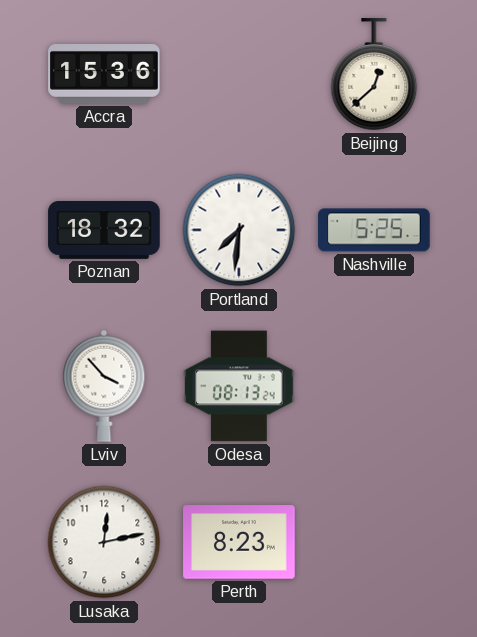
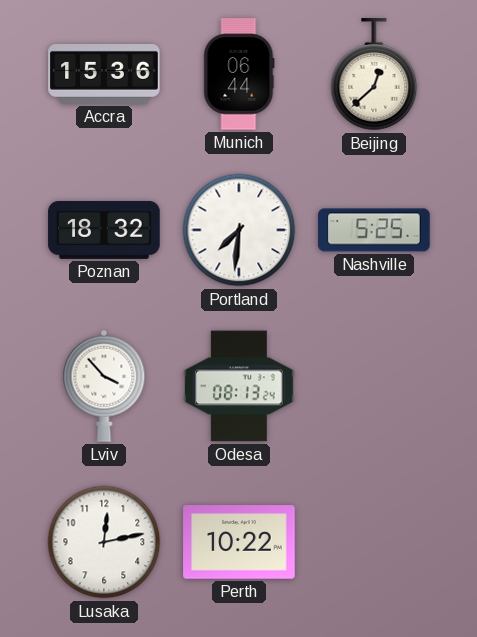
Munich: none -> 06:44 (239, 74)
Perth: 8:23 -> 10:22 (239, 542)
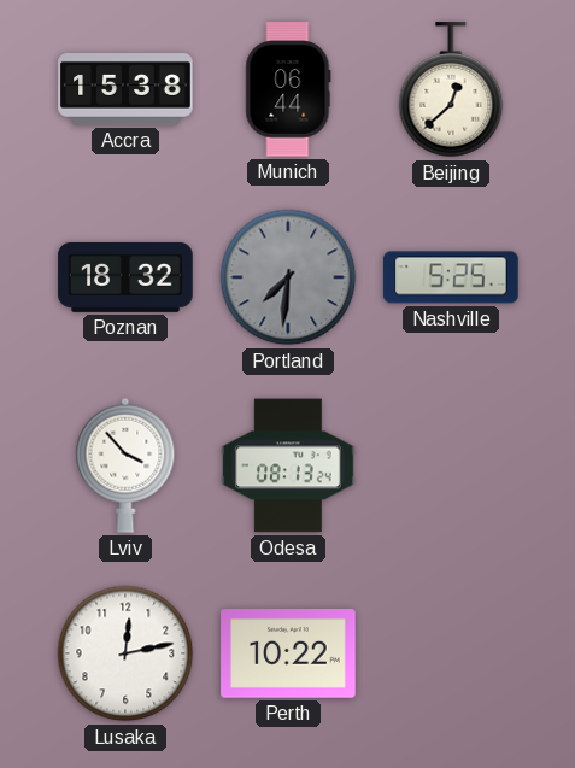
Accra: 15:36 -> 15:38 (125, 90)
Portland dial: white -> grey (288, 277)
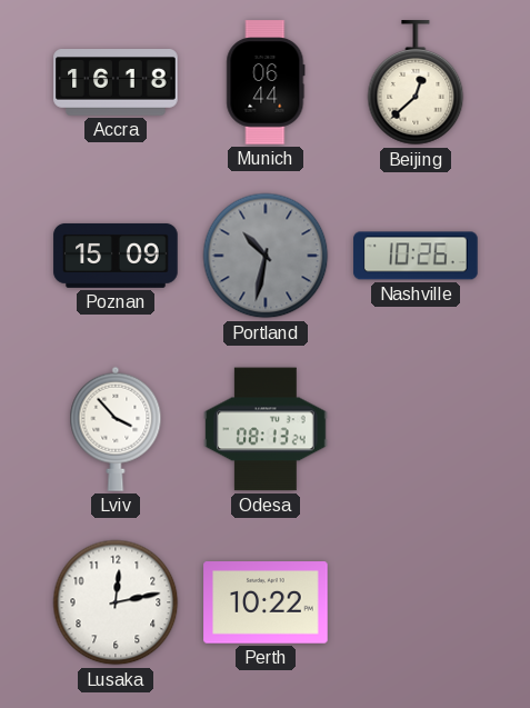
Accra: 15:38 -> 16:18 (116, 83)
Poznan: 18:32 -> 15:09 (116, 256)
Portland: 7:31 -> 10:32 (266, 256)
Nashville: 5:25 -> 10:26 (416, 256)
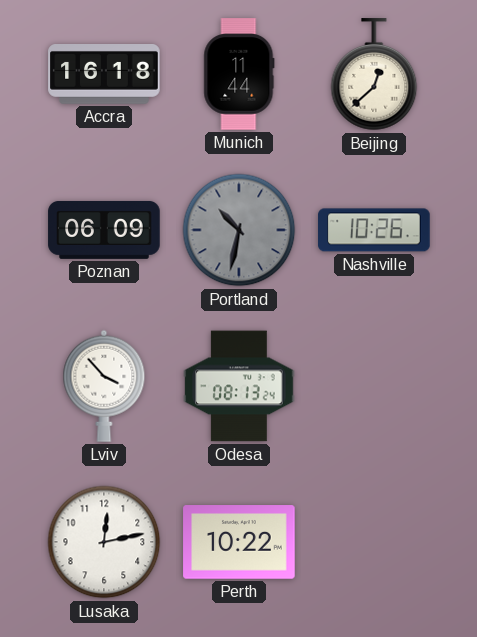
Munich: 06:44 -> 11:44 (239, 74)
Poznan: 15:09 -> 06:09 (104, 230)
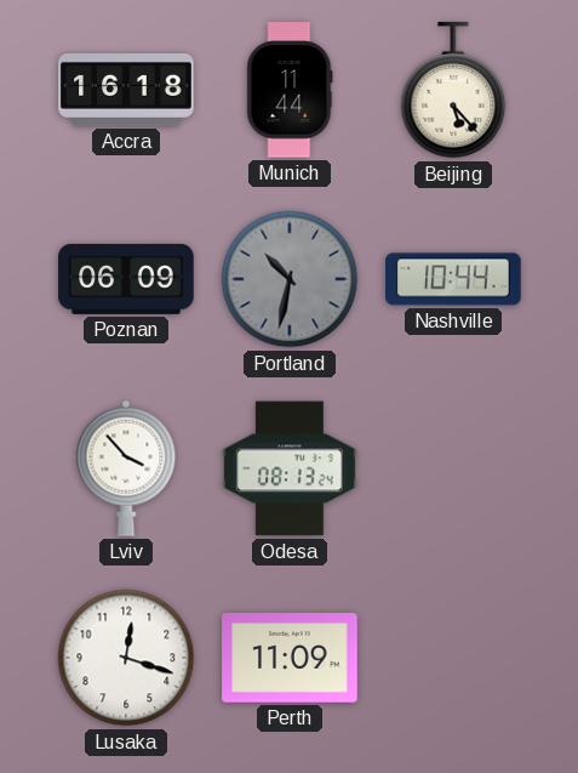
Beijing: 12:38 -> 5:23 (453, 91)
Nashville: 10:26 -> 10:44 (453, 279)
Lusaka: 12:13 -> 12:18 (126, 658)
Perth: 10:22 -> 11:09 (290, 658)
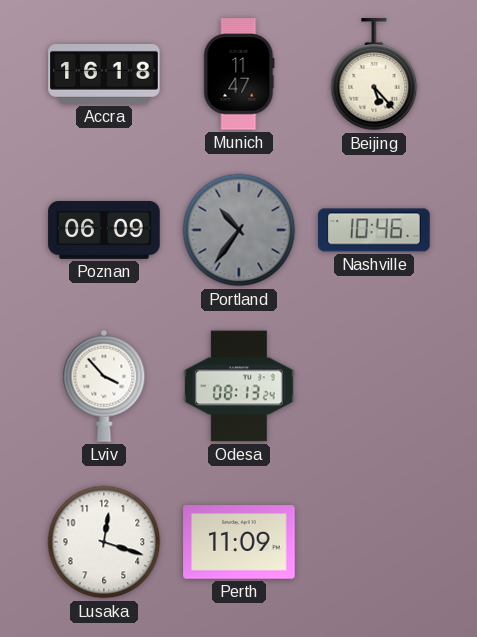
Munich: 11:44 -> 11:47 (239, 74)
Portland: 10:32 -> 10:36 (239, 230)
Nashville: 10:44 -> 10:46 (374, 230)
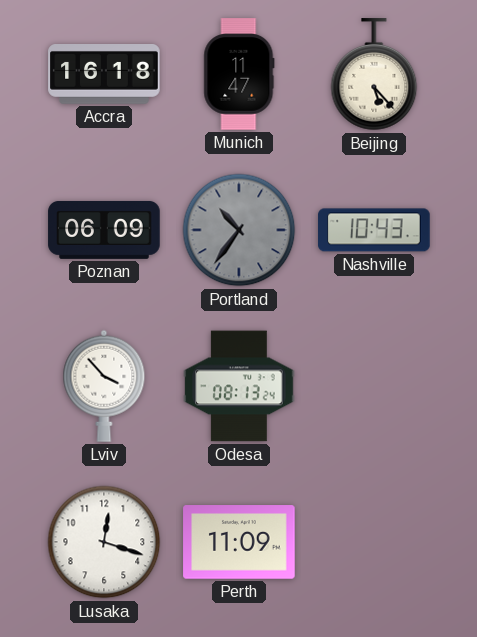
Nashville: 10:46 -> 10:43 (374, 230)
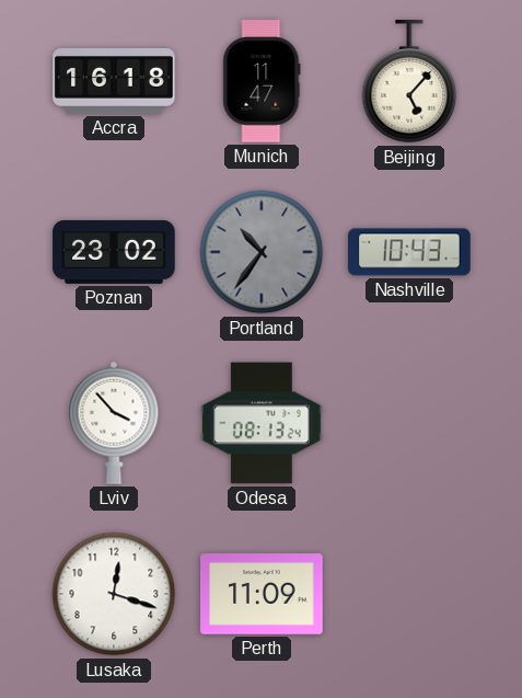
Beijing: 5:23 -> 5:07 (409, 82)
Poznan: 06:09 -> 23:02 (114, 252)
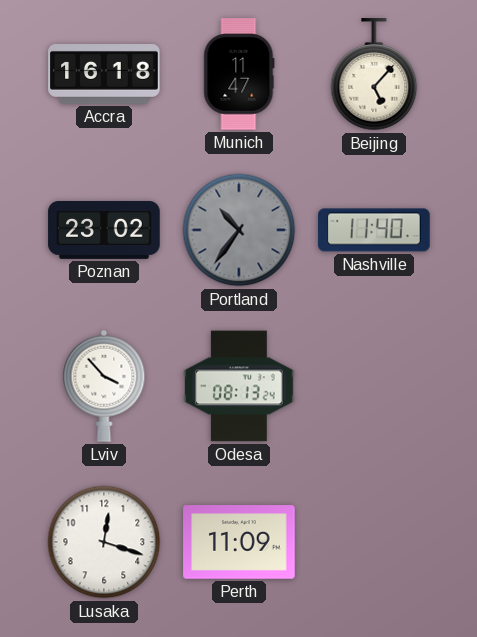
Nashville: 10:43 -> 11:40 (374, 230)
